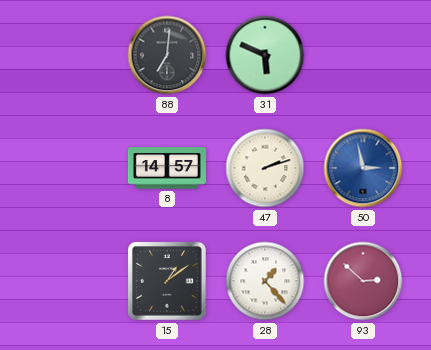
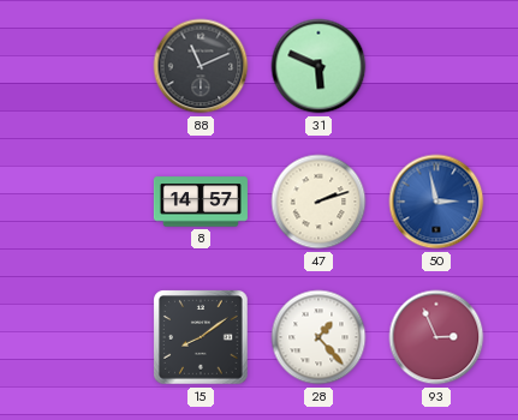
88: 7:01 -> 11:11 (201, 66)
15: 1:09 -> 8:09 (202, 338)
93: 2:52 -> 2:56 (436, 337)
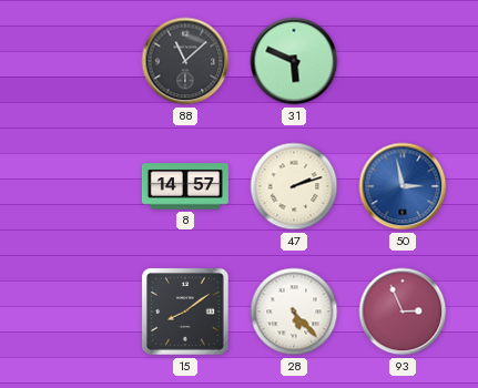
88: 11:11 -> 11:08 (185, 61)
28: 1:23 -> 5:23 (294, 312)
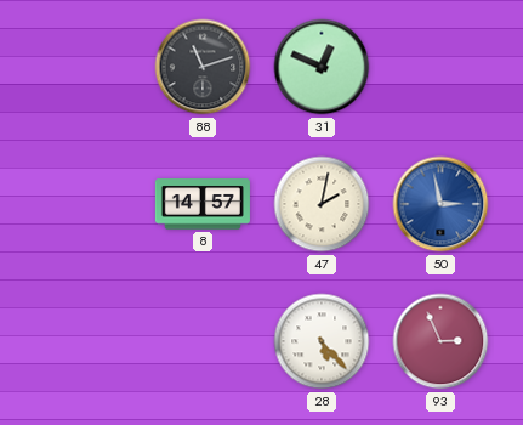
88: 11:08 -> 11:12 (203, 67)
31: 5:49 -> 12:49 (322, 67)
47: 2:12 -> 2:02 (322, 204)
15: 8:09 -> none (186, 313)
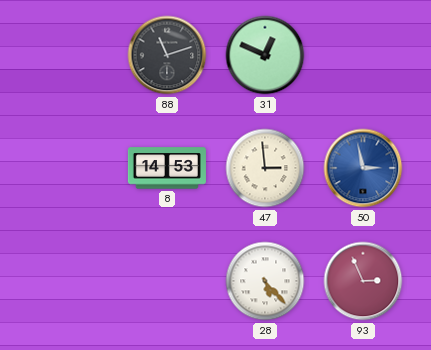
8: 14:57 -> 14:53 (167, 168)
47: 2:02 -> 2:59 (265, 168)
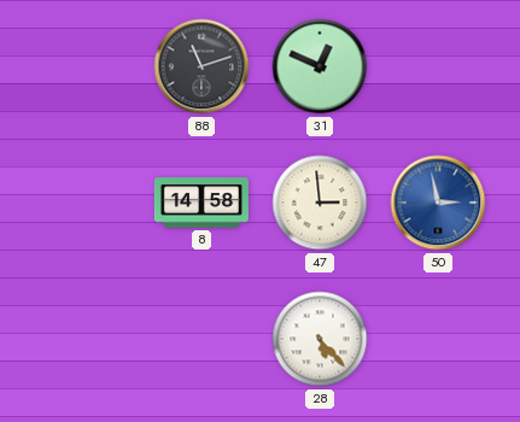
8: 14:53 -> 14:58 (201, 203)
93: 2:56 -> none (363, 281)
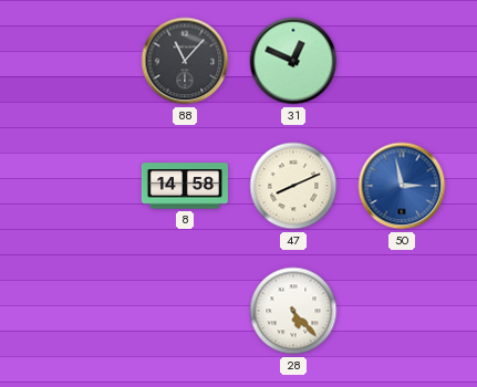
88: 11:12 -> 11:07 (185, 61)
47: 2:59 -> 8:11 (293, 186)
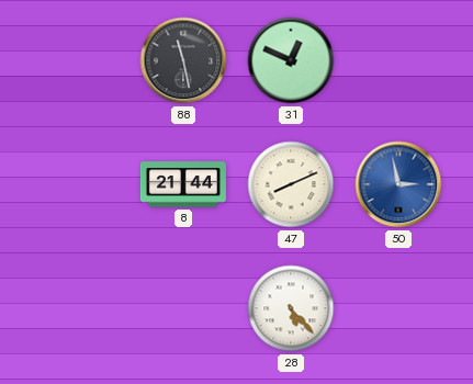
88: 11:07 -> 11:28 (183, 60)
8: 14:58 -> 21:44 (183, 184)
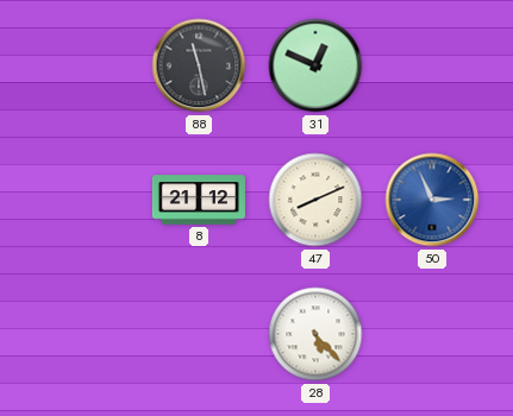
8: 21:44 -> 21:12 (199, 200)
50: 2:58 -> 2:56 (432, 200)
